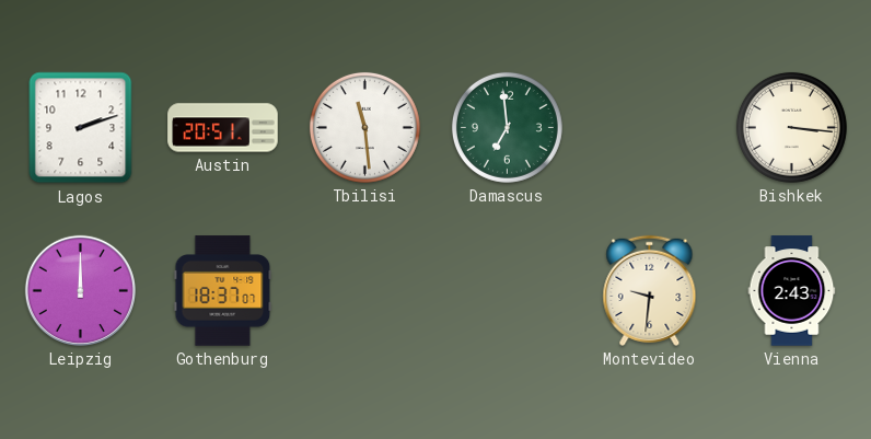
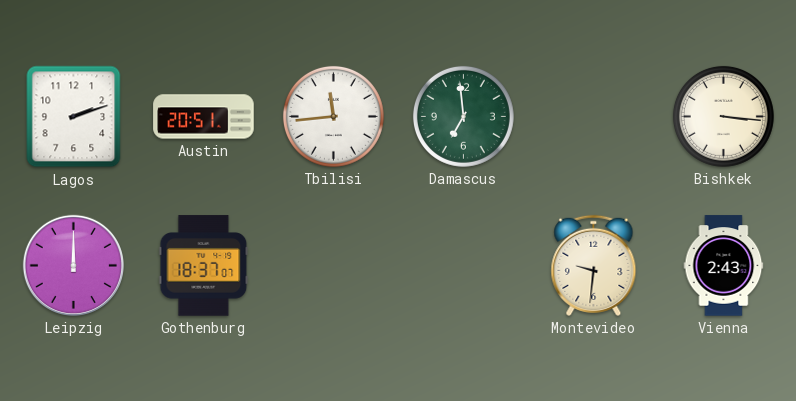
Tbilisi: 11:29 -> 11:44 (333, 116)
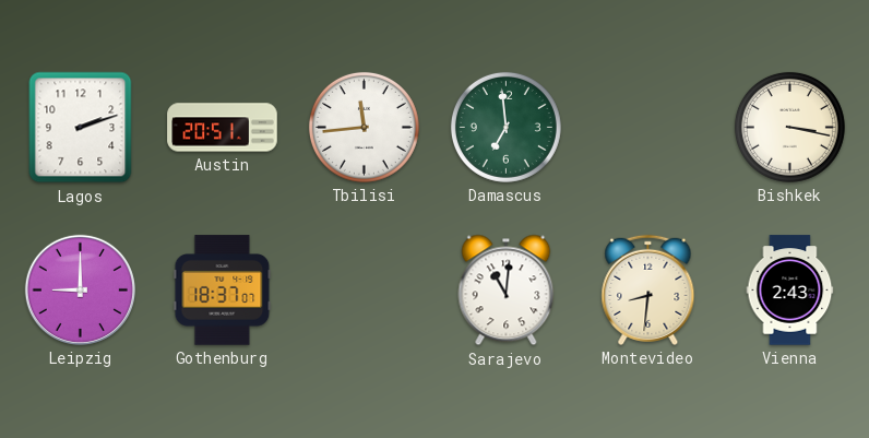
Bishkek: 3:16 -> 3:17 (789, 127)
Leipzig: 12:00 -> 9:00 (80, 289)
Sarajevo: none -> 11:01 (507, 291)
Montevideo: 9:31 -> 8:31 (648, 289)
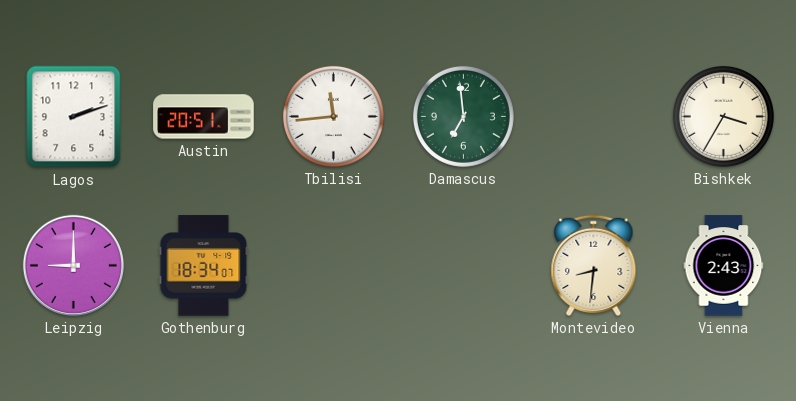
Bishkek: 3:17 -> 3:35 (723, 116)
Gothenburg: 18:37 -> 18:34 (204, 266)
Sarajevo: 11:01 -> none (507, 291)
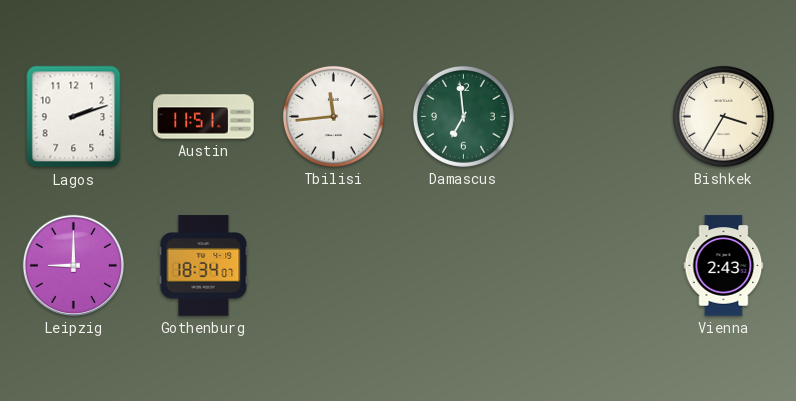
Austin: 20:51 -> 11:51 (204, 117)
Montevideo: 8:31 -> none (594, 265)
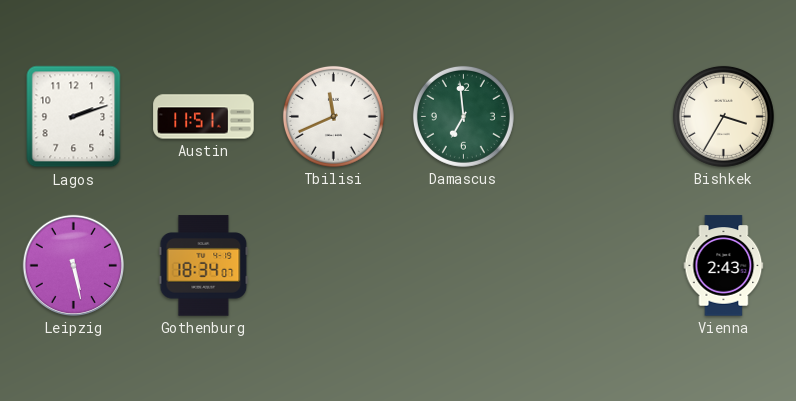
Tbilisi: 11:44 -> 11:41 (333, 116)
Leipzig: 9:00 -> 5:28 (73, 265)
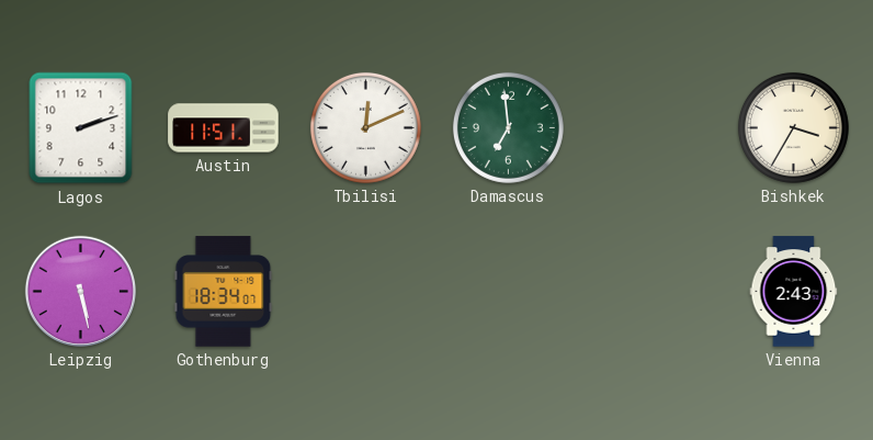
Tbilisi: 11:41 -> 12:11 (365, 127)
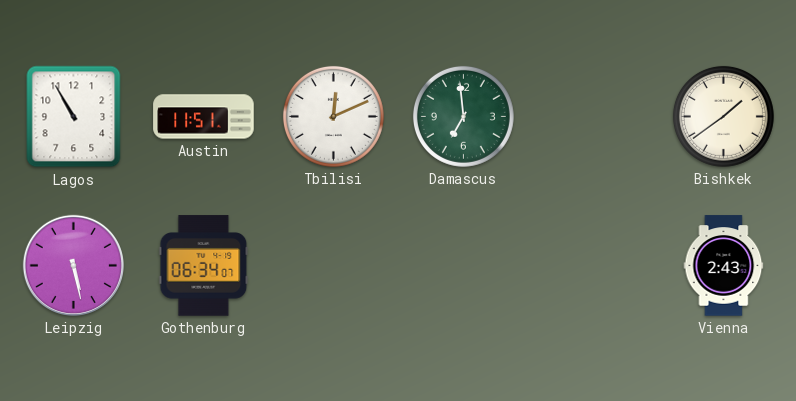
Lagos: 2:12 -> 10:55 (74, 117)
Bishkek: 3:35 -> 1:39 (723, 116)
Gothenburg: 18:34 -> 06:34 (204, 266)
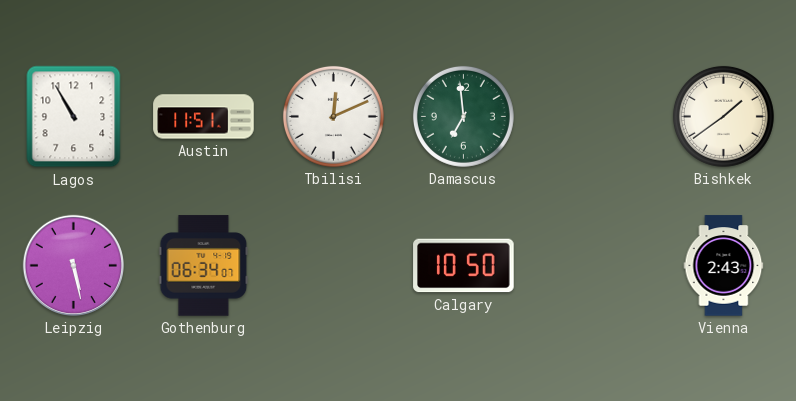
Calgary: none -> 10:50 (464, 266)
